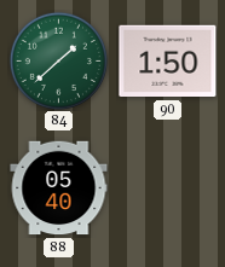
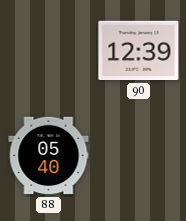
84: 1:38 -> none (58, 60)
90: 1:50 -> 12:39 (139, 51)
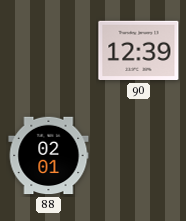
88: 05:40 -> 02:01 (49, 156)
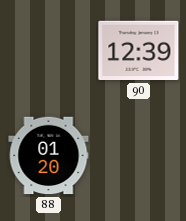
88: 02:01 -> 01:20 (49, 156)
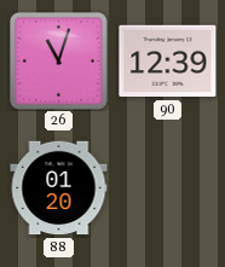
26: none -> 11:03 (58, 60)
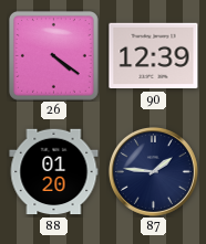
26: 11:03 -> 4:21 (53, 55)
87: none -> 1:46 (153, 171)
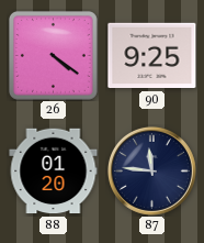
90: 12:39 -> 9:25 (152, 56)
87: 1:46 -> 11:46 (151, 170)
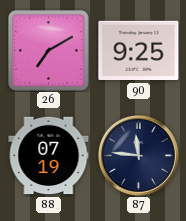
26: 4:21 -> 7:10 (48, 50)
88: 01:20 -> 07:19 (49, 156)
